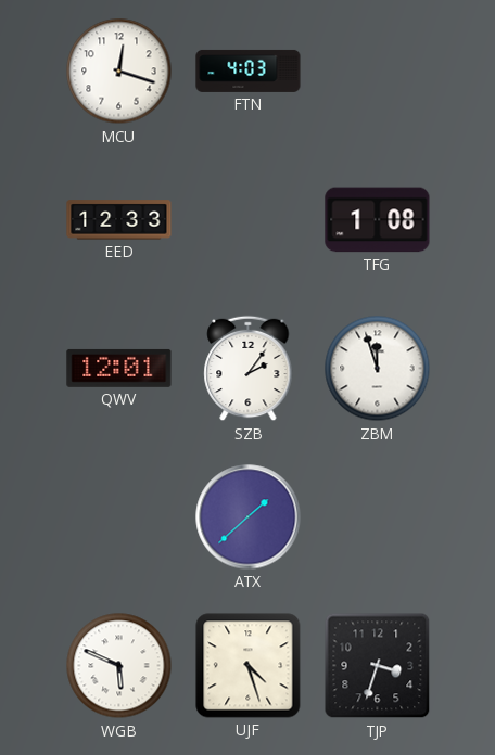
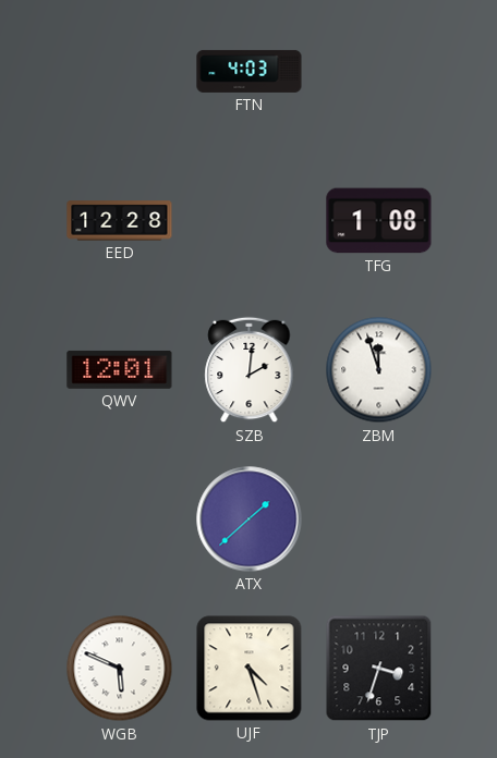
MCU: 12:18 -> none (119, 72)
EED: 12:33 -> 12:28 (120, 221)
SZB: 2:06 -> 2:01 (250, 370)
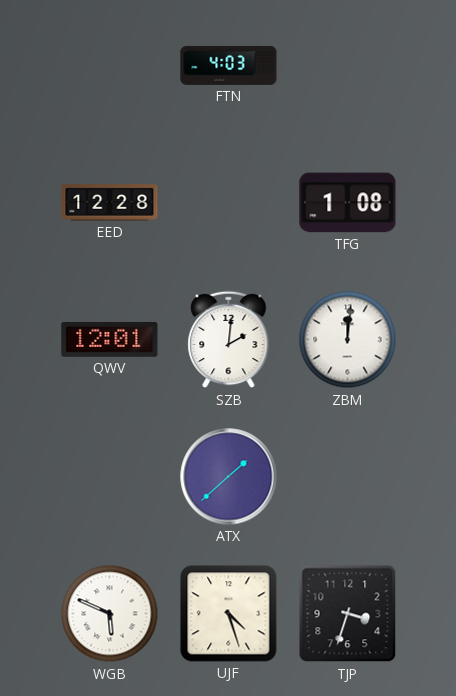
ZBM: 11:57 -> 12:01 (348, 340)
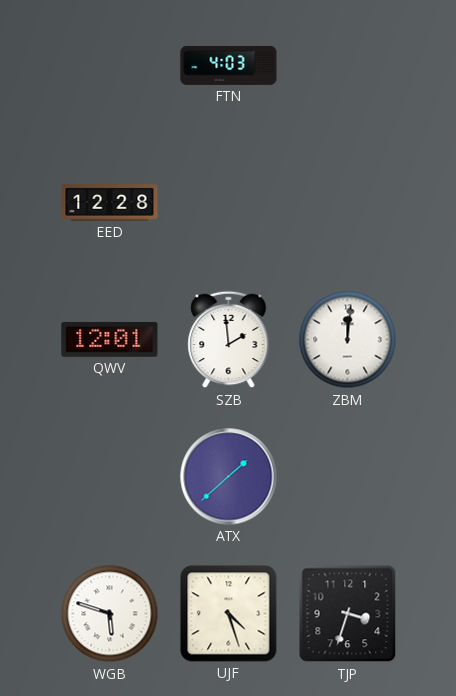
TFG: 1:08 -> none (348, 203)
SZB: 2:01 -> 1:59 (229, 340)
WGB: 5:49 -> 5:48 (110, 614)
